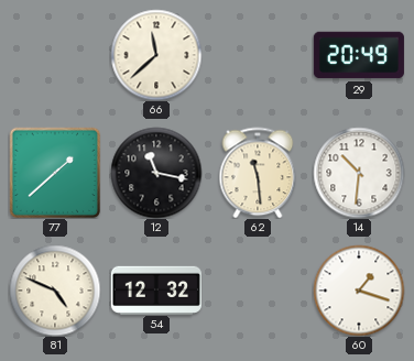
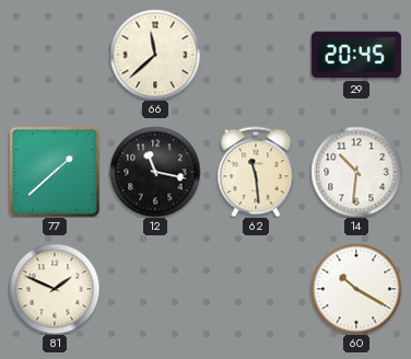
29: 20:49 -> 20:45 (356, 55)
81: 4:49 -> 1:49 (55, 289)
54: 12:32 -> none (156, 289)
60: 1:18 -> 10:20 (356, 289)
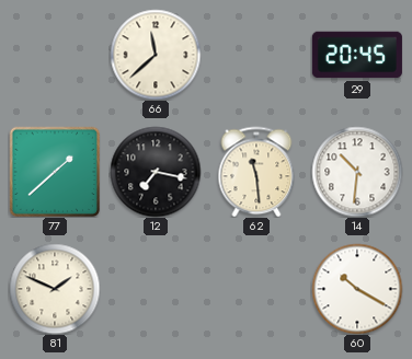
12: 11:17 -> 7:17 (156, 172)
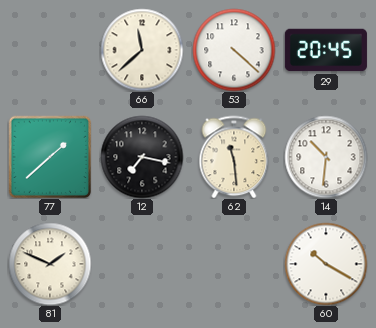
53: none -> 4:22 (234, 50)
